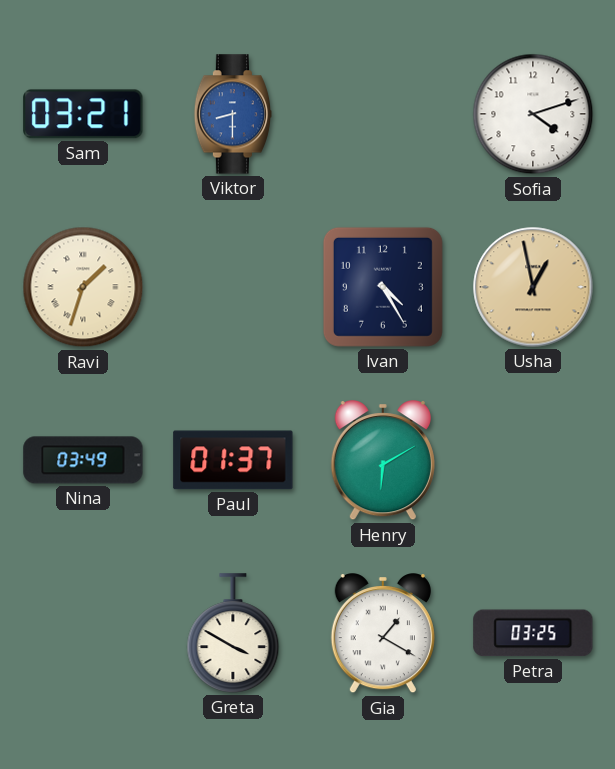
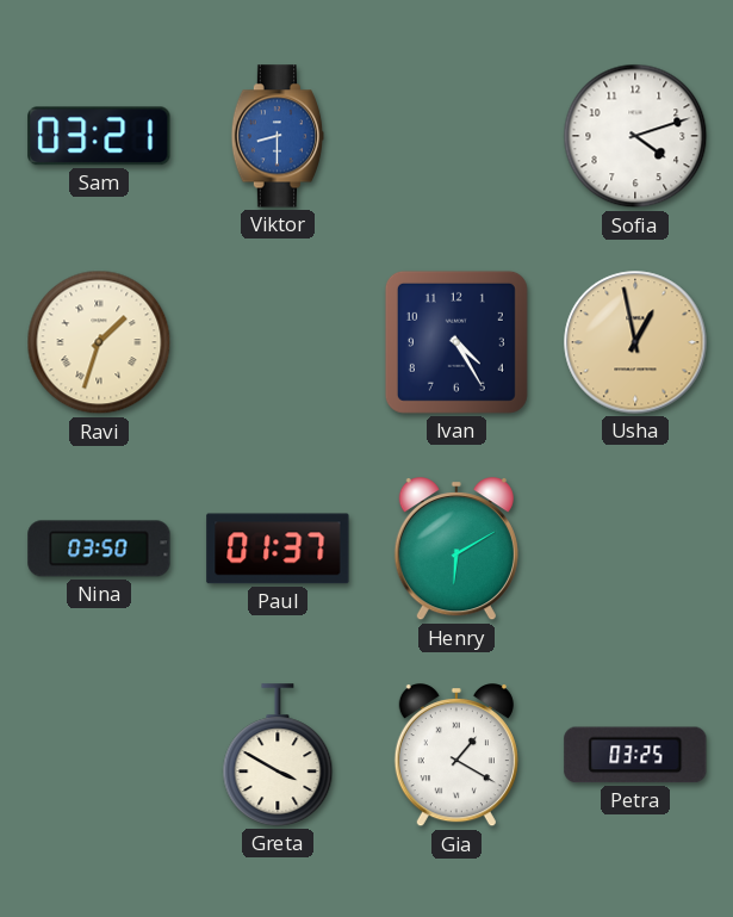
Nina: 03:49 -> 03:50 (99, 549)
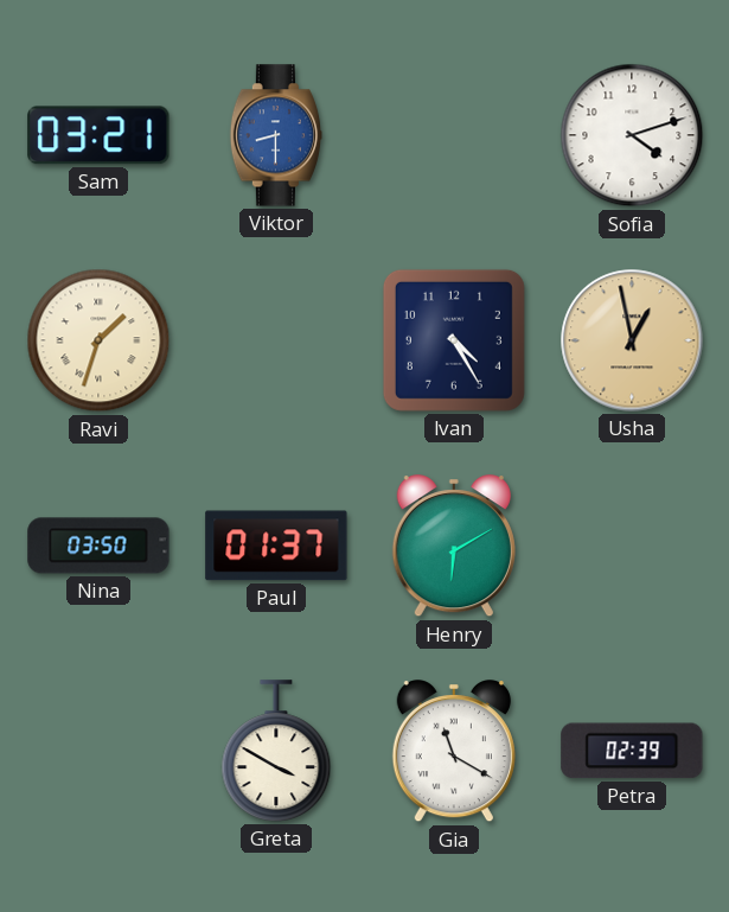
Gia: 1:20 -> 11:20 (454, 752)
Petra: 03:25 -> 02:39 (632, 751)
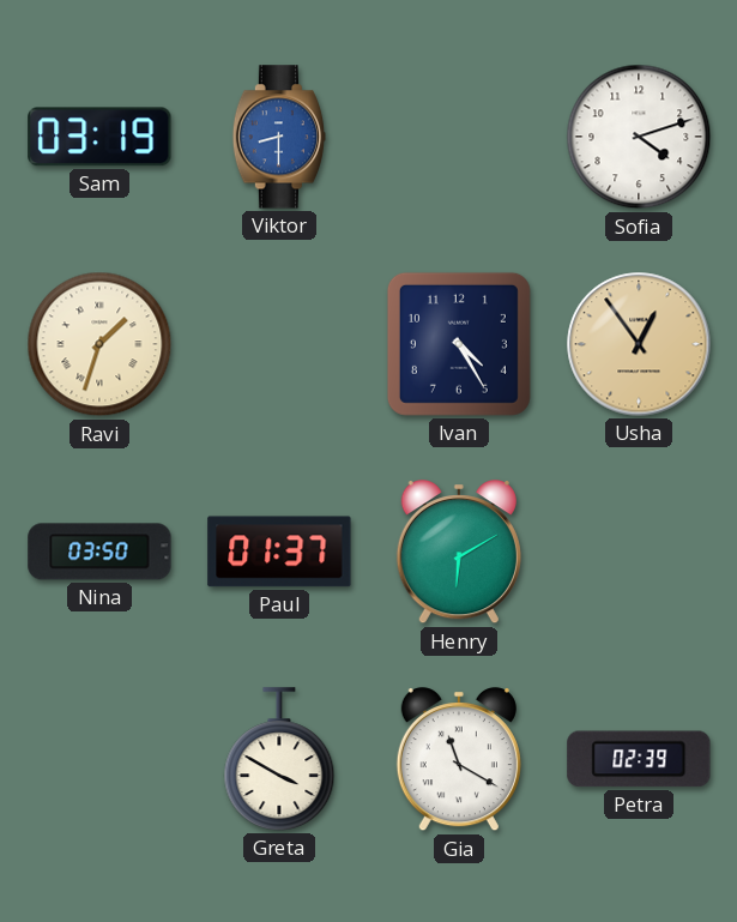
Sam: 03:21 -> 03:19 (99, 137)
Usha: 12:58 -> 12:54 (639, 344)
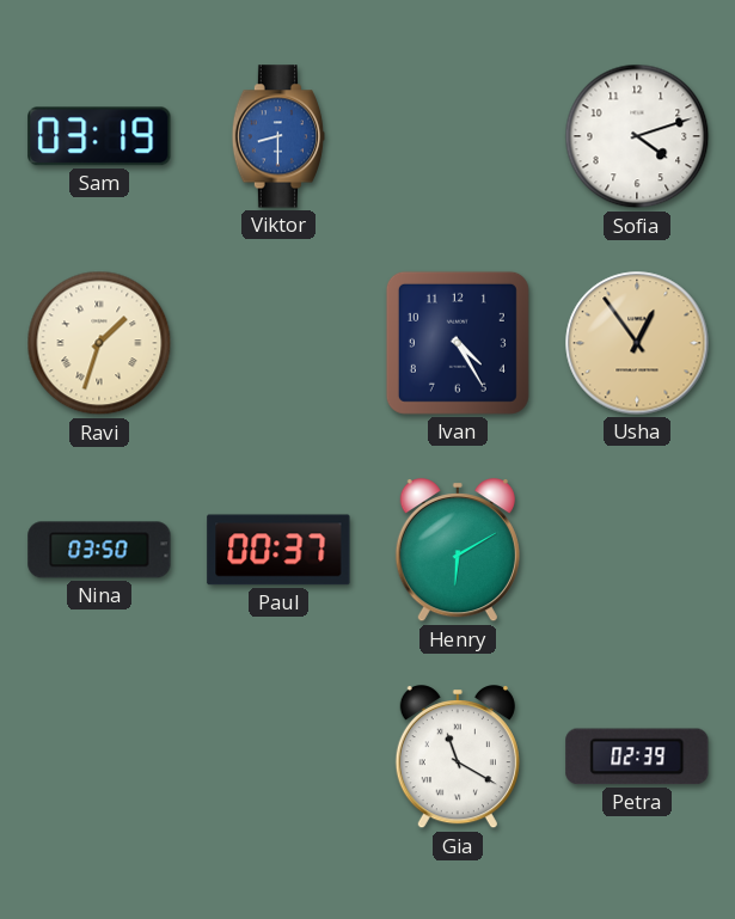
Paul: 01:37 -> 00:37 (278, 550)
Greta: 3:50 -> none (279, 759)
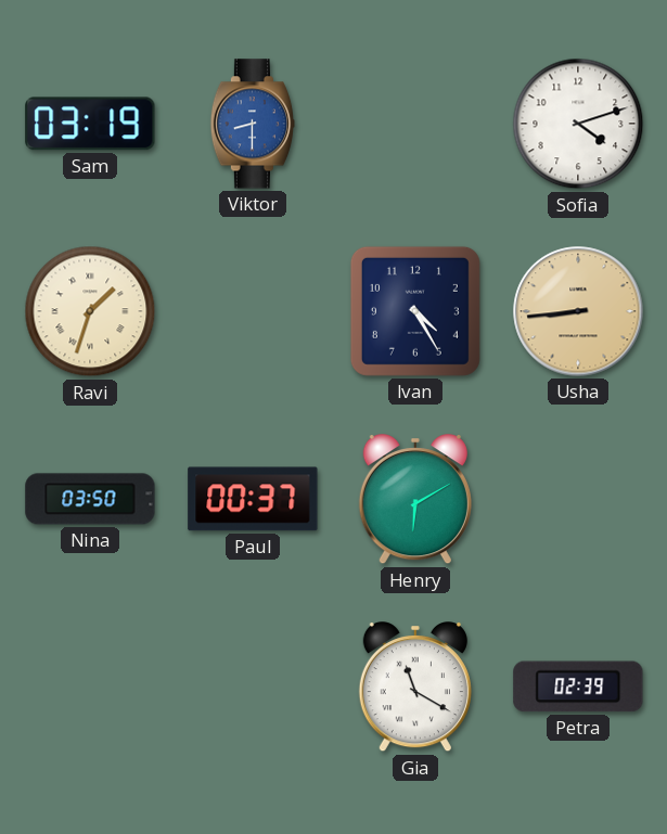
Usha: 12:54 -> 8:44 (578, 311)
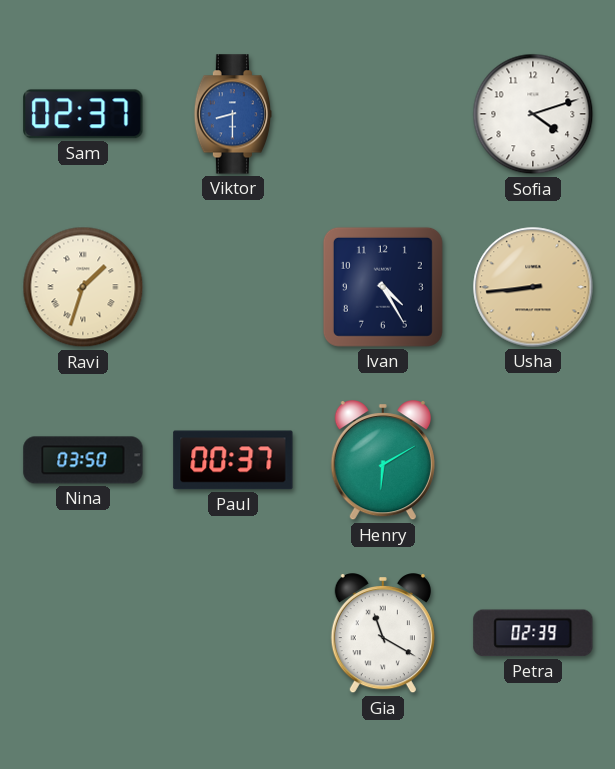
Sam: 03:19 -> 02:37 (83, 114)
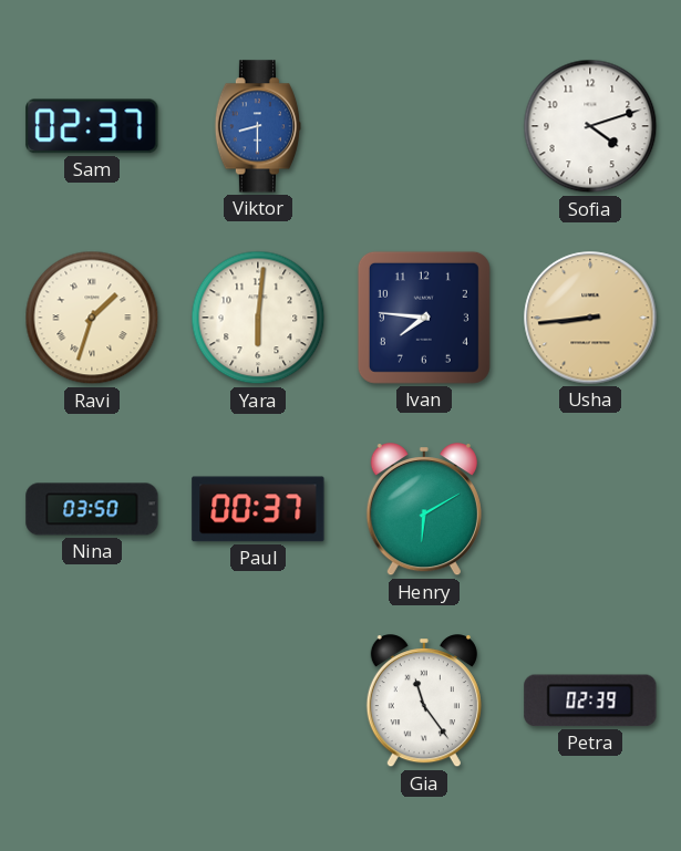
Yara: none -> 6:01 (258, 318)
Ivan: 4:25 -> 7:46 (424, 318)
Gia: 11:20 -> 11:24 (424, 702)
